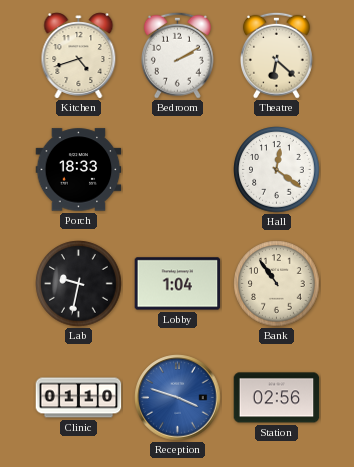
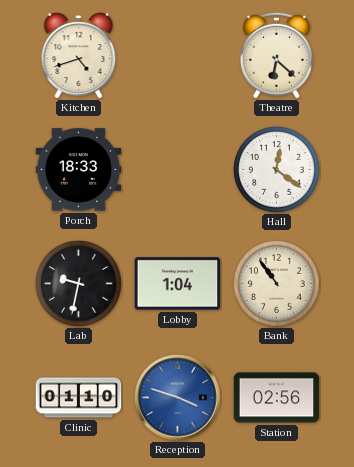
Bedroom: 2:10 -> none (177, 55)
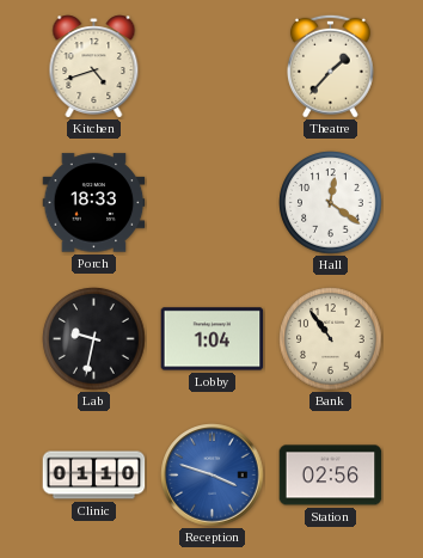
Theatre: 6:22 -> 1:37 (330, 66)
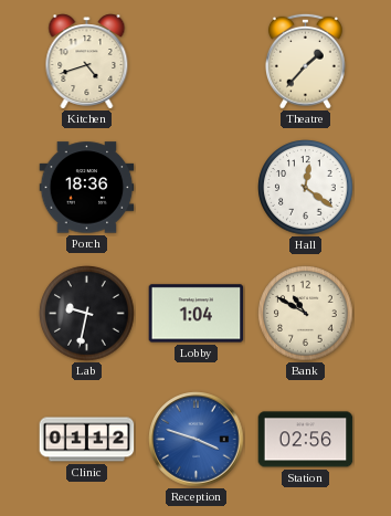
Porch: 18:33 -> 18:36 (87, 188)
Bank: 10:54 -> 10:50 (306, 314)
Clinic: 01:10 -> 01:12 (87, 440)
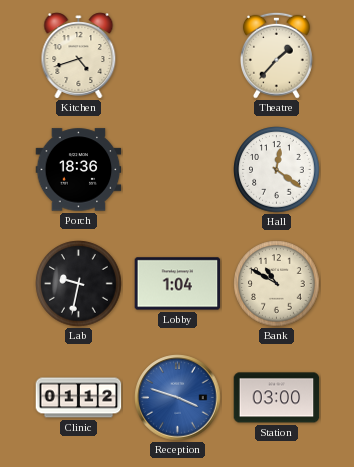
Station: 02:56 -> 03:00 (277, 398)
